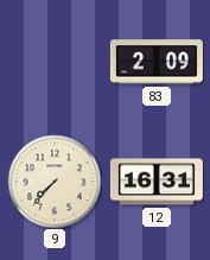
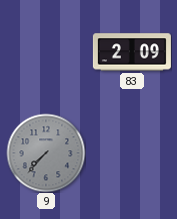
9 dial: cream -> grey (46, 153)
12: 16:31 -> none (157, 182)
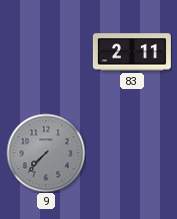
83: 2:09 -> 2:11 (132, 52)
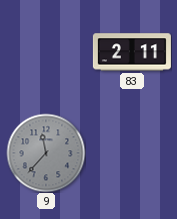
9: 7:37 -> 11:37 (46, 153)
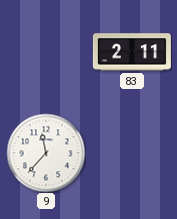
9 dial: grey -> white (46, 153)
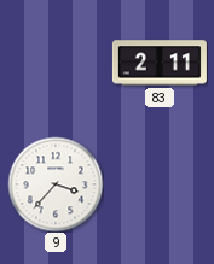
9: 11:37 -> 3:37 (56, 184)
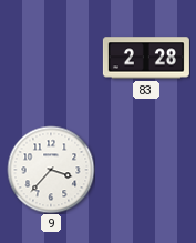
83: 2:11 -> 2:28 (146, 58)
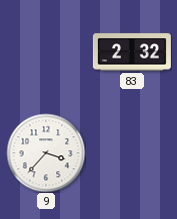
83: 2:28 -> 2:32 (132, 52)
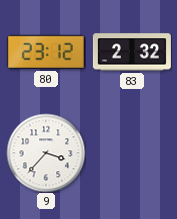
80: none -> 23:12 (46, 52)
